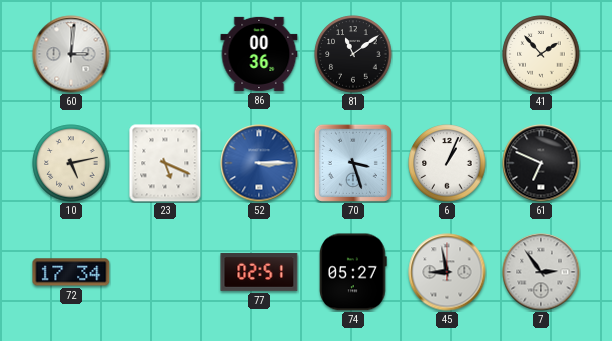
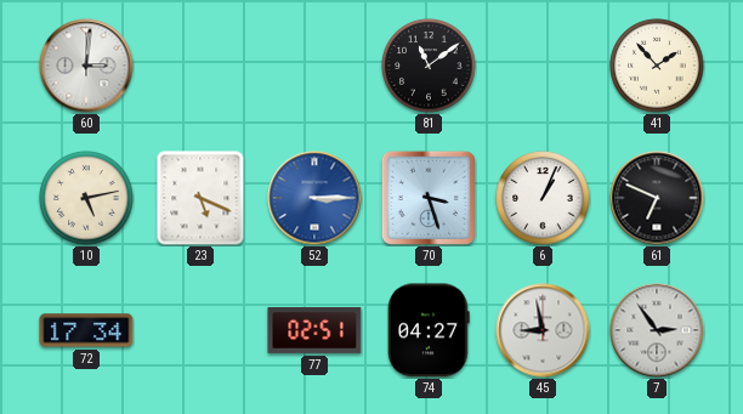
86: 00:36 -> none (259, 54)
74: 05:27 -> 04:27 (429, 330)
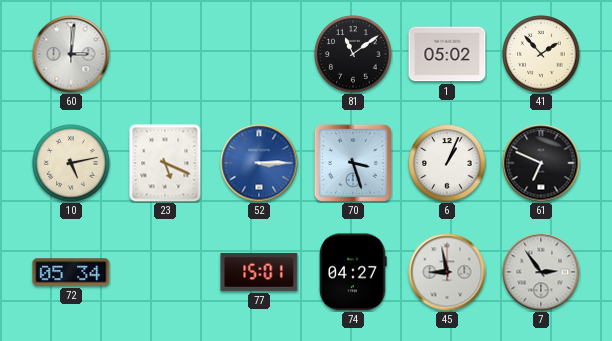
1: none -> 05:02 (447, 54)
72: 17:34 -> 05:34 (71, 272)
77: 02:51 -> 15:01 (259, 272)
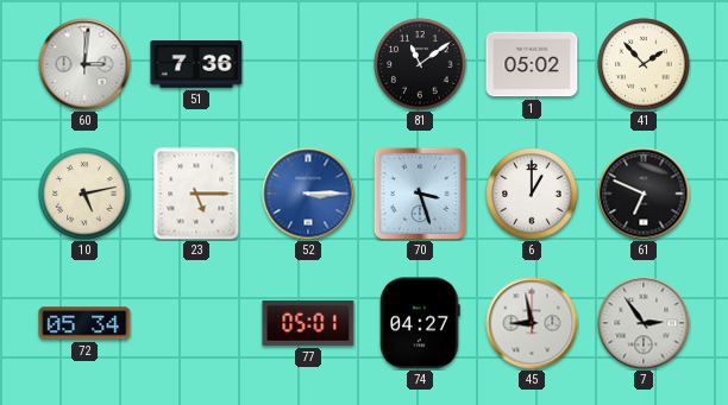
51: none -> 7:36 (196, 65)
23: 5:19 -> 5:15 (196, 194)
6: 1:04 -> 1:00 (532, 194)
77: 15:01 -> 05:01 (308, 323)
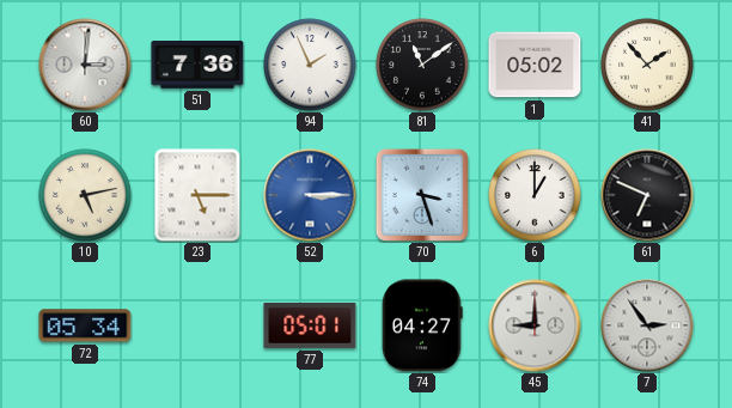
94: none -> 1:56 (310, 65)
45: 8:58 -> 9:00 (535, 325)
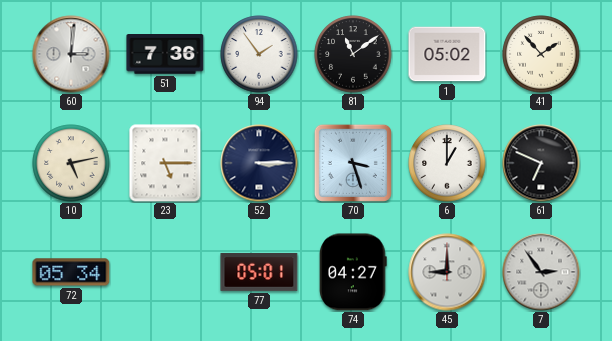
94: 1:56 -> 1:54 (259, 54)
52 dial: blue -> navy (259, 163)
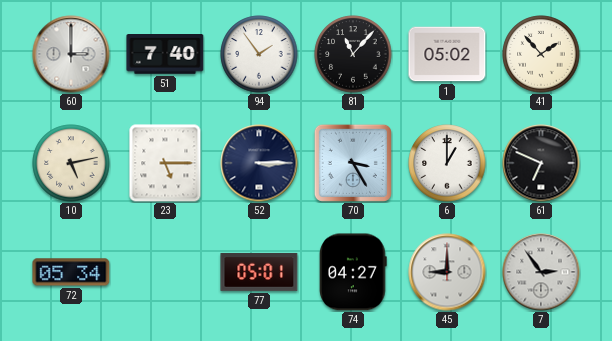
60: 3:01 -> 3:00 (71, 54)
51: 7:36 -> 7:40 (165, 55)
81: 11:09 -> 11:07 (353, 54)
70: 3:27 -> 3:25 (353, 163)
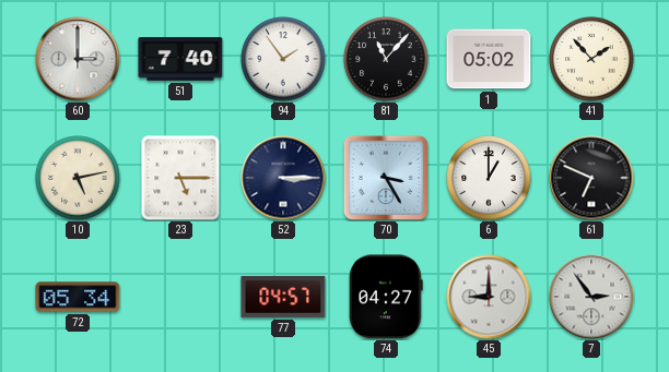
77: 05:01 -> 04:57 (283, 297)
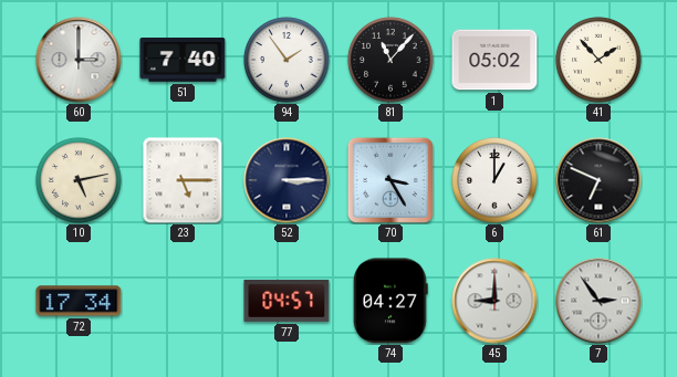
72: 05:34 -> 17:34 (79, 301)
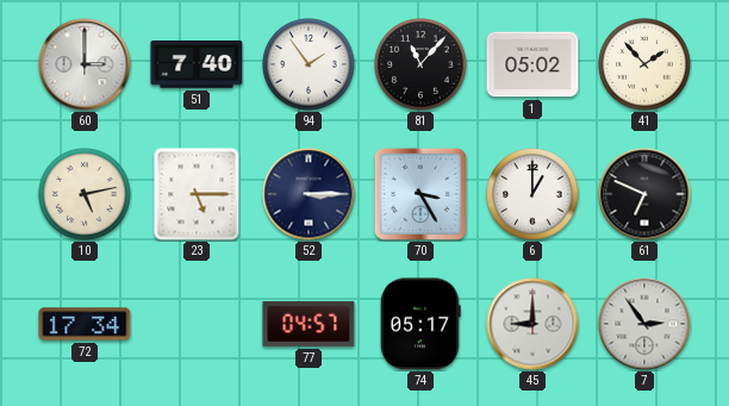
74: 04:27 -> 05:17 (420, 324)
